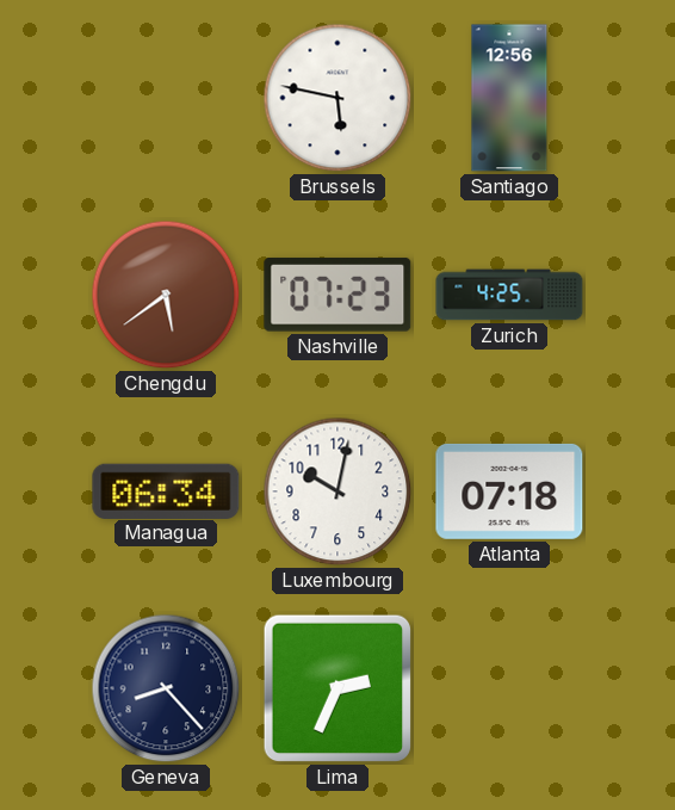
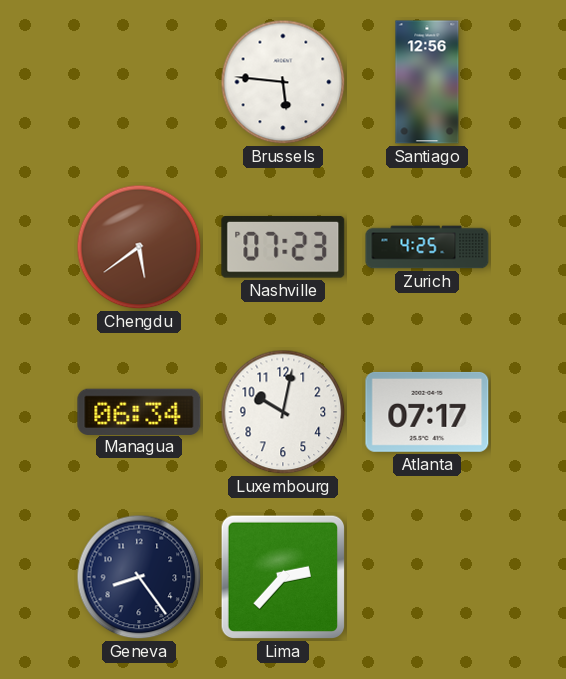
Brussels: 5:47 -> 5:46 (283, 82)
Atlanta: 07:18 -> 07:17 (427, 412)
Geneva: 8:23 -> 8:24 (139, 577)
Lima: 2:34 -> 2:37 (283, 577)
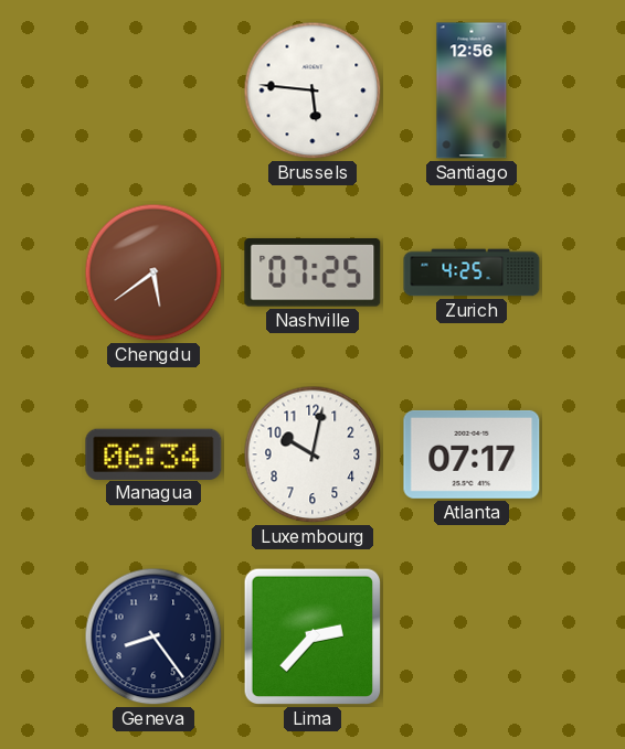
Nashville: 07:23 -> 07:25 (312, 272)
